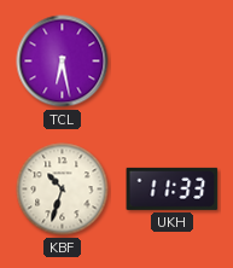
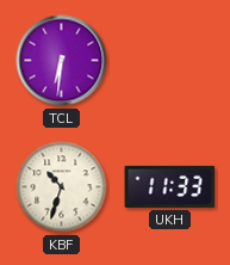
TCL: 6:28 -> 6:31 (62, 61)
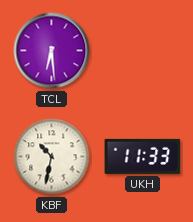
TCL: 6:31 -> 6:29 (52, 51)
KBF: 10:33 -> 10:32 (52, 157)
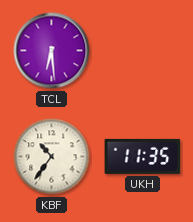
KBF: 10:32 -> 10:36 (52, 157)
UKH: 11:33 -> 11:35 (143, 156)
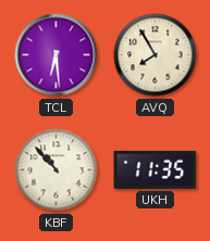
AVQ: none -> 7:55 (156, 55)
KBF: 10:36 -> 10:53 (57, 170)
